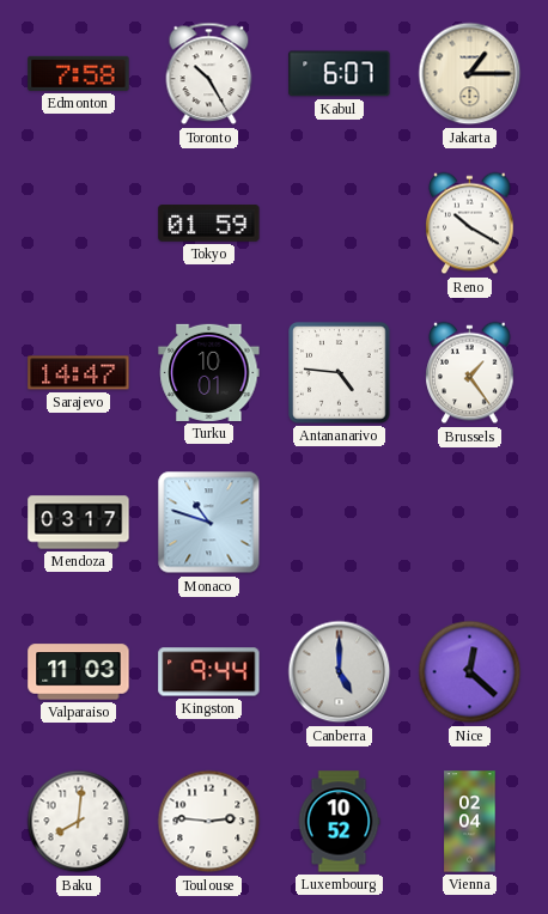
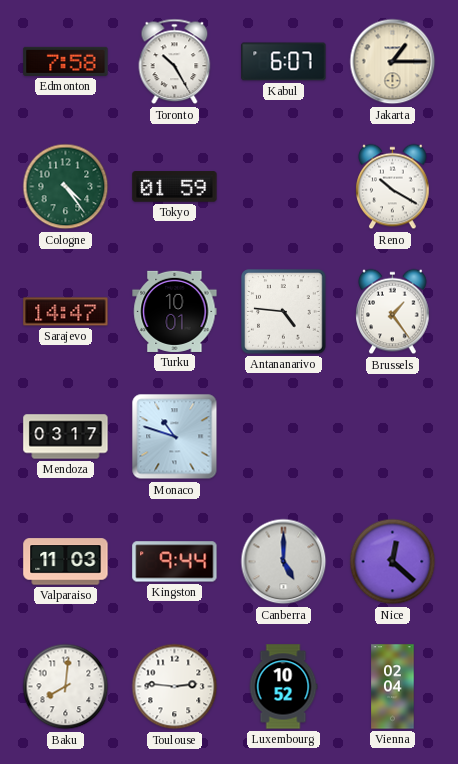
Cologne: none -> 4:24 (66, 187)
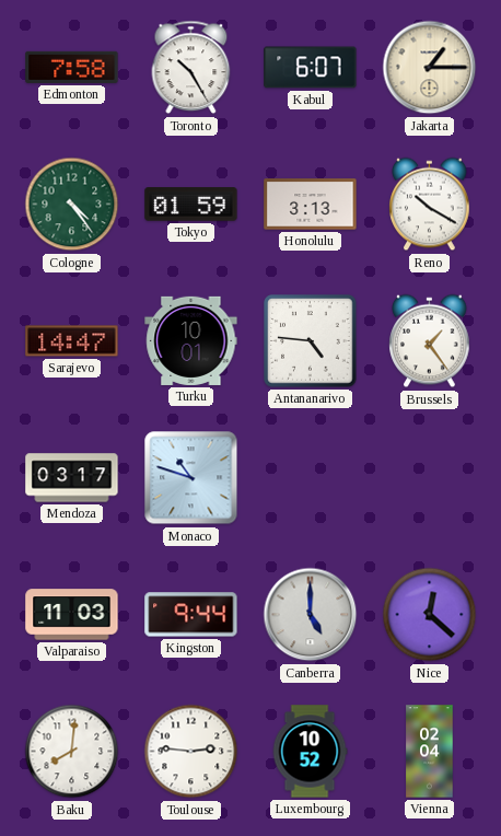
Honolulu: none -> 3:13 (311, 205)
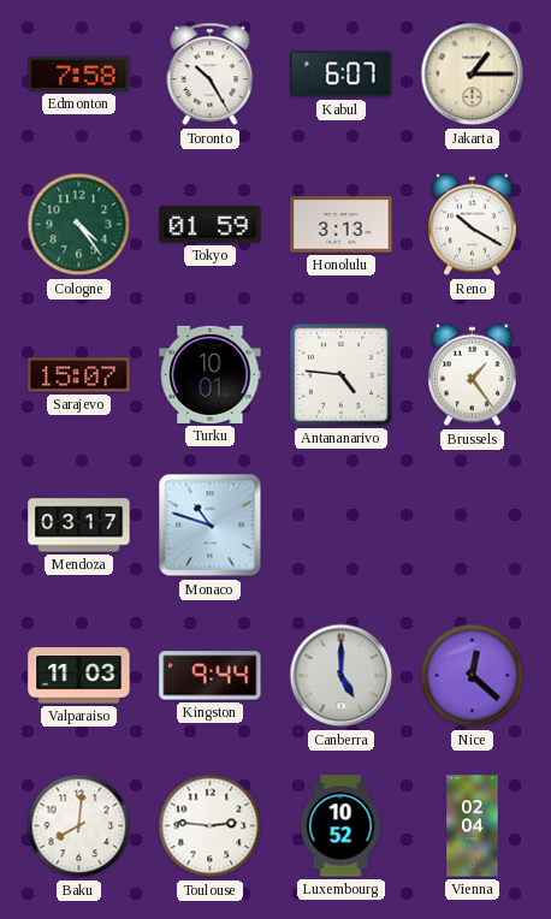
Sarajevo: 14:47 -> 15:07 (79, 375)
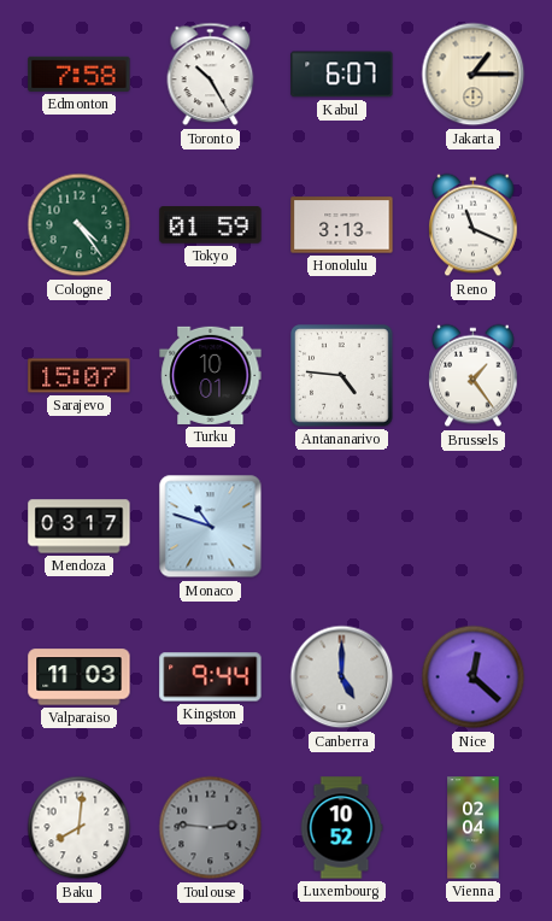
Reno: 10:20 -> 11:19 (474, 225)
Toulouse dial: white -> grey (211, 828)
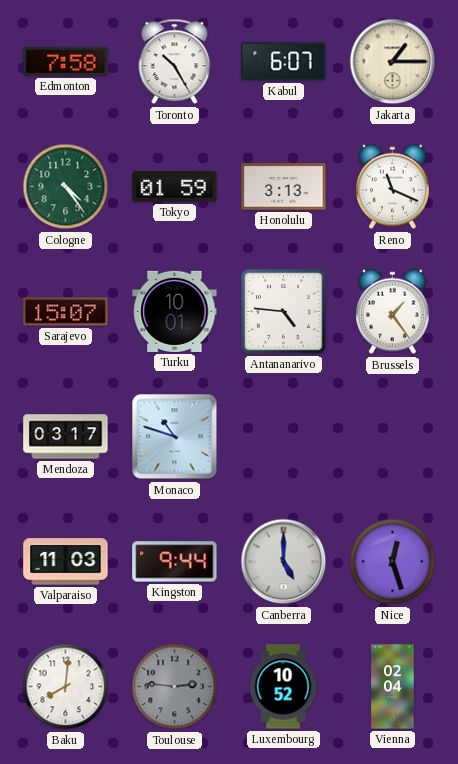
Nice: 12:22 -> 12:27 (393, 562)
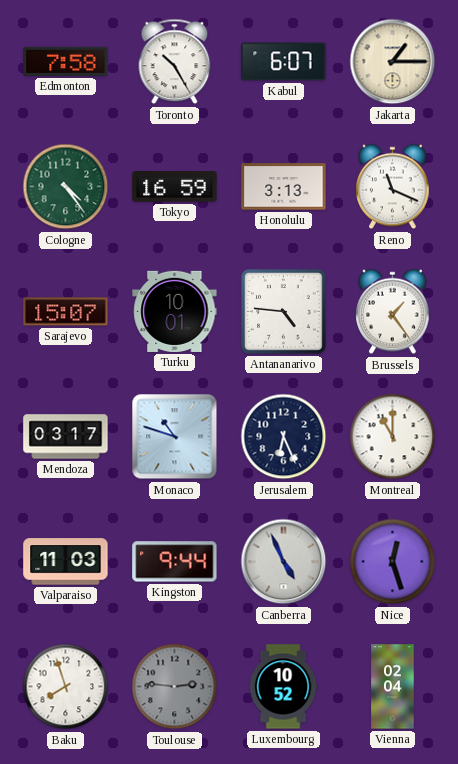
Tokyo: 01:59 -> 16:59 (175, 187)
Jerusalem: none -> 6:26 (284, 437)
Montreal: none -> 11:00 (393, 437)
Canberra: 5:00 -> 4:56 (284, 562)
Baku: 8:01 -> 7:57 (66, 687)
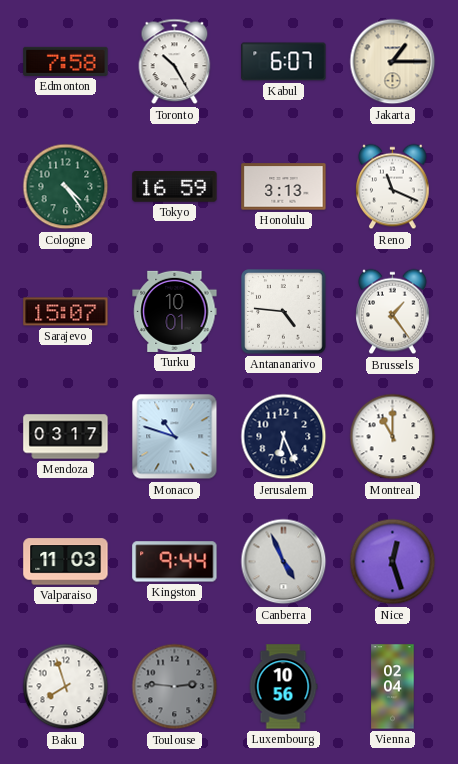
Luxembourg: 10:52 -> 10:56 (283, 687)
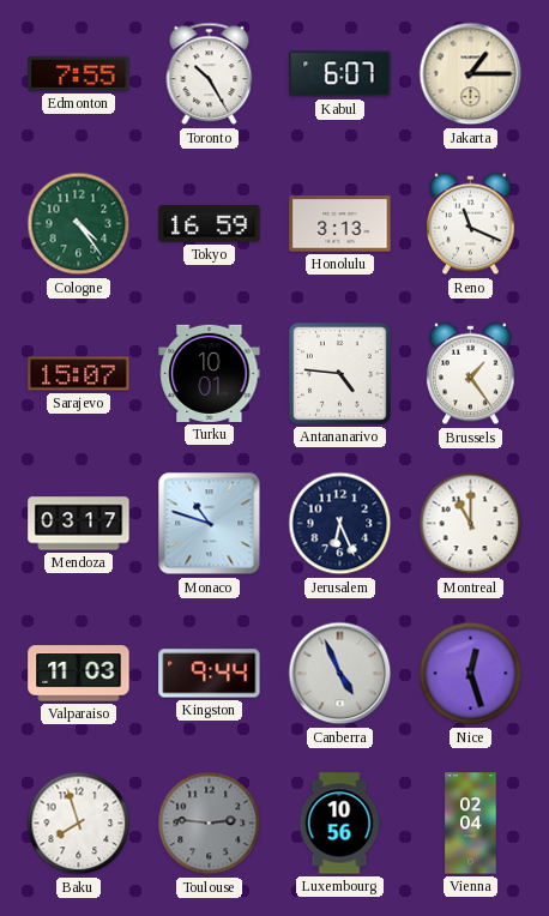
Edmonton: 7:58 -> 7:55 (79, 73)
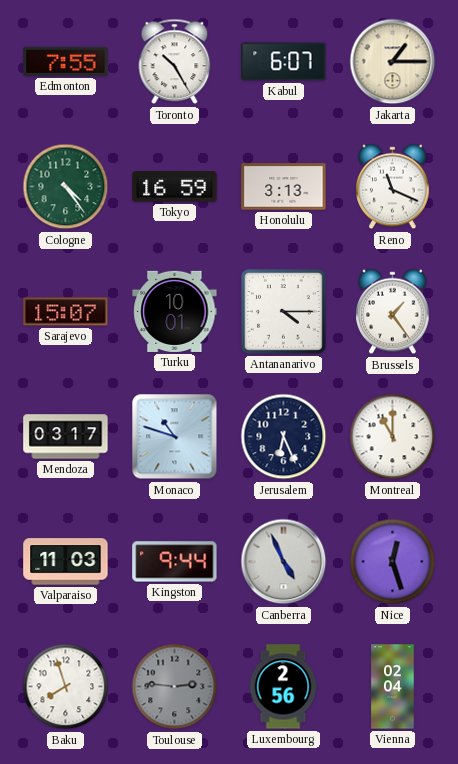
Antananarivo: 4:46 -> 4:15 (284, 312)
Luxembourg: 10:56 -> 2:56 (283, 687)
